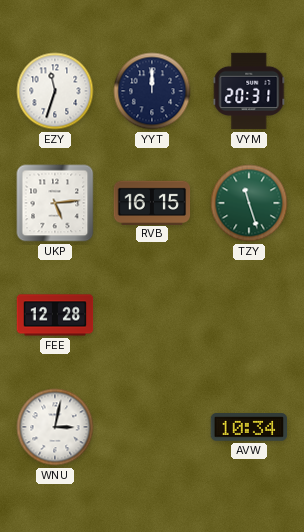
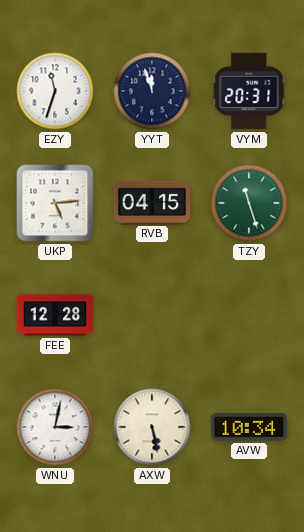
YYT: 12:00 -> 11:57 (152, 91)
RVB: 16:15 -> 04:15 (152, 202)
AXW: none -> 5:28 (152, 427)
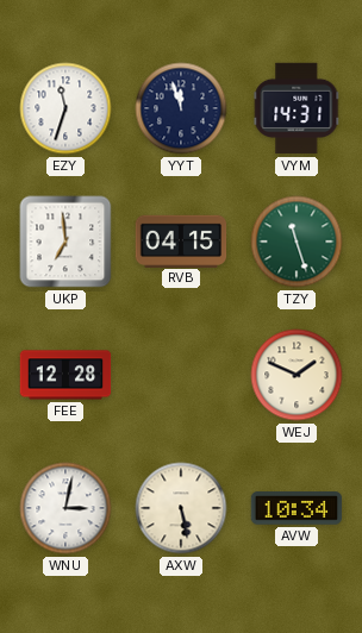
VYM: 20:31 -> 14:31 (297, 108)
UKP: 5:14 -> 6:59 (65, 242)
WEJ: none -> 1:49 (297, 375)
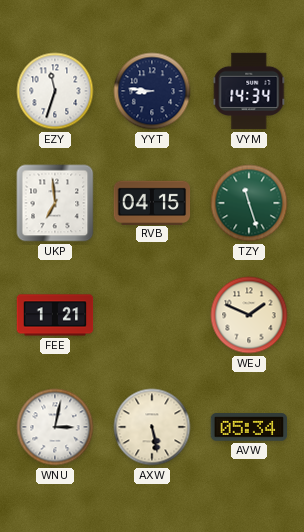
YYT: 11:57 -> 8:46 (152, 91)
VYM: 14:31 -> 14:34 (249, 91)
FEE: 12:28 -> 1:21 (55, 315)
AVW: 10:34 -> 05:34 (249, 427)
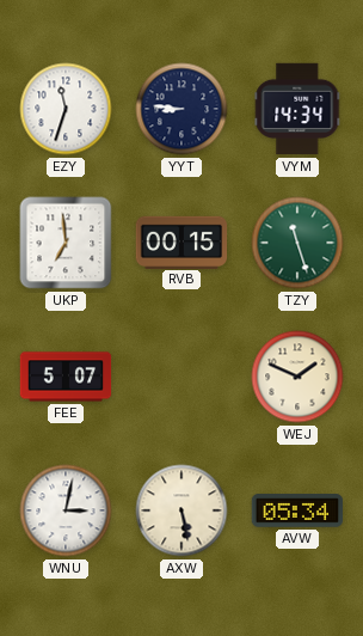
RVB: 04:15 -> 00:15 (181, 241)
FEE: 1:21 -> 5:07 (66, 377)
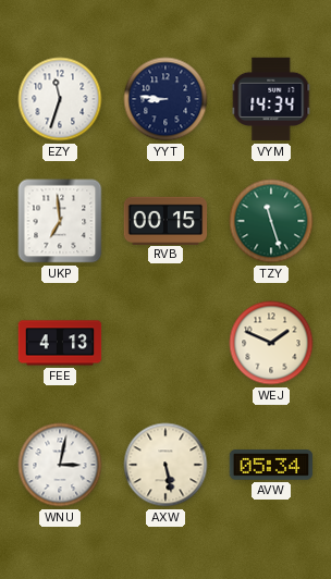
FEE: 5:07 -> 4:13 (60, 343)
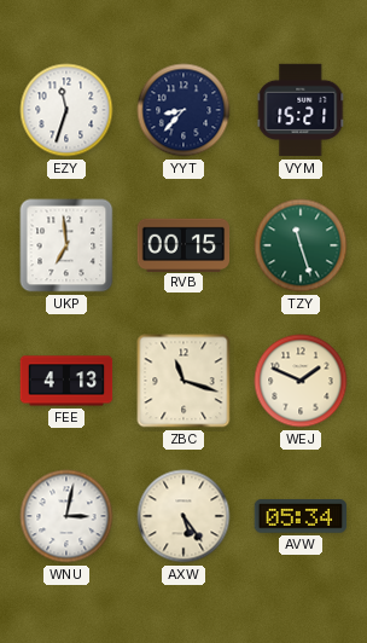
YYT: 8:46 -> 8:37 (183, 110)
VYM: 14:34 -> 15:21 (301, 110)
ZBC: none -> 11:18 (183, 381)
AXW: 5:28 -> 5:24 (183, 516)
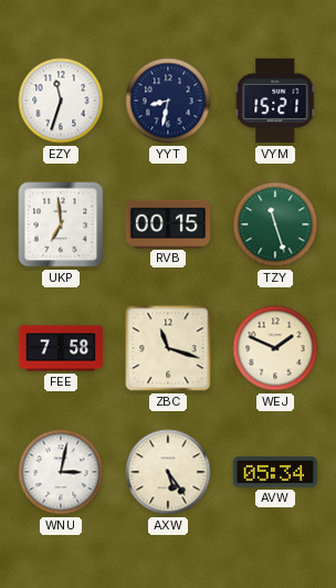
YYT: 8:37 -> 8:32 (168, 101)
FEE: 4:13 -> 7:58 (61, 348)
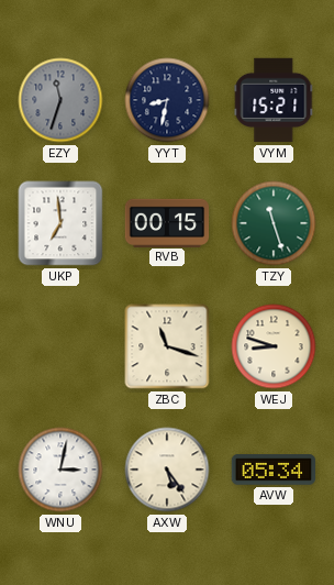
EZY dial: white -> grey (60, 100)
FEE: 7:58 -> none (61, 348)
WEJ: 1:49 -> 8:48 (274, 346)
